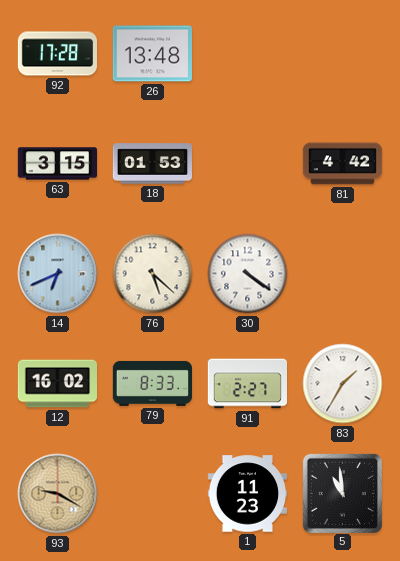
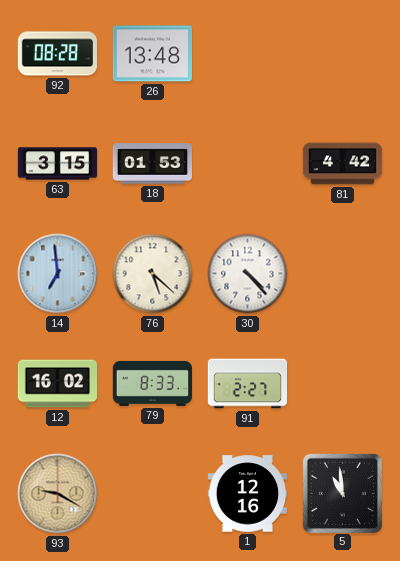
92: 17:28 -> 08:28 (58, 54)
14: 6:41 -> 6:59 (58, 274)
30: 4:21 -> 4:23 (248, 274)
83: 1:35 -> none (343, 384)
1: 11:23 -> 12:16 (247, 494)
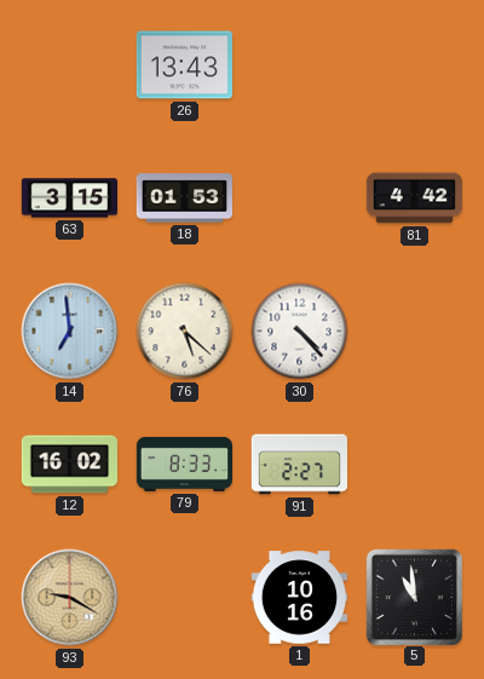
92: 08:28 -> none (58, 54)
26: 13:48 -> 13:43 (184, 65)
1: 12:16 -> 10:16 (299, 598)
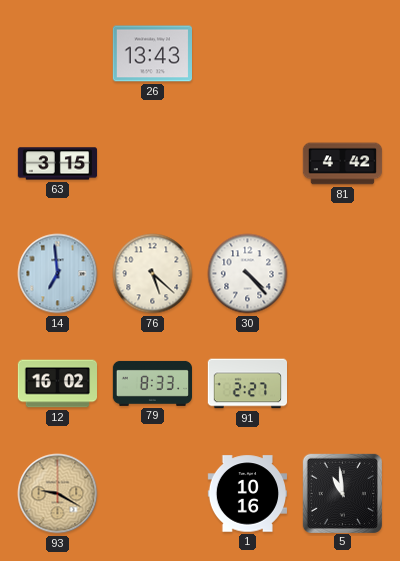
18: 01:53 -> none (184, 198)
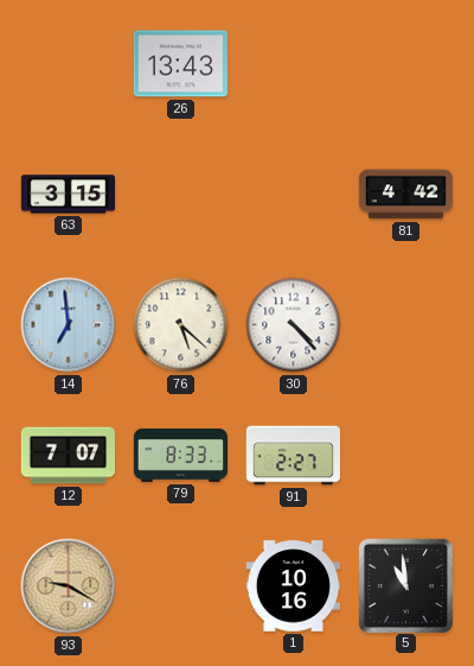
12: 16:02 -> 7:07 (69, 456)
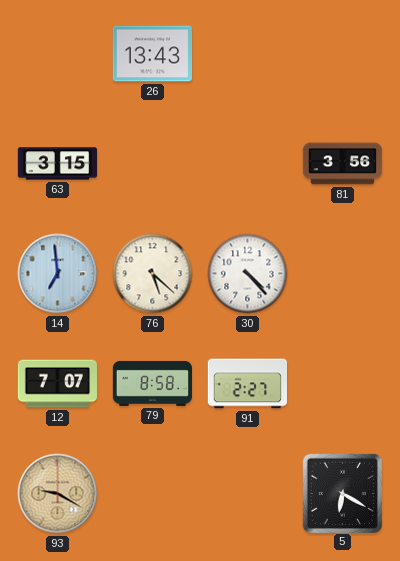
81: 4:42 -> 3:56 (343, 164)
79: 8:33 -> 8:58 (153, 383)
1: 10:16 -> none (293, 586)
5: 10:59 -> 6:20 (342, 493)
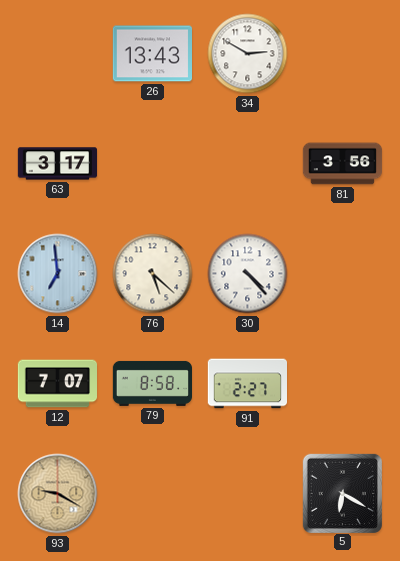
34: none -> 2:50 (248, 54)
63: 3:15 -> 3:17 (58, 164)
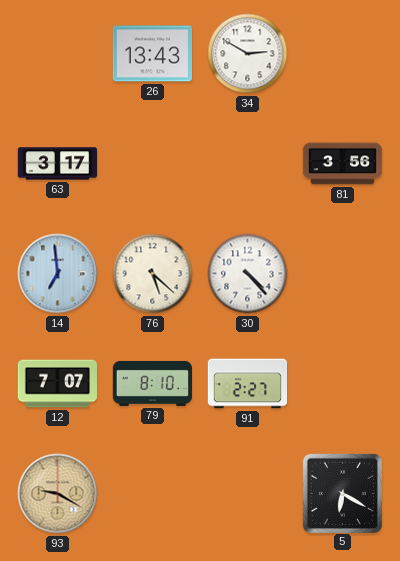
79: 8:58 -> 8:10 (153, 383)
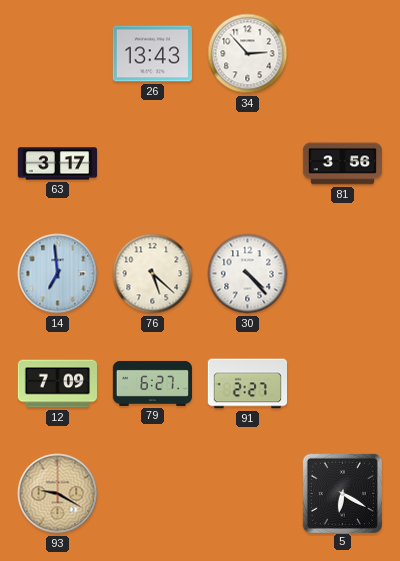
34: 2:50 -> 2:53 (248, 54)
12: 7:07 -> 7:09 (58, 384)
79: 8:10 -> 6:27 (153, 383)
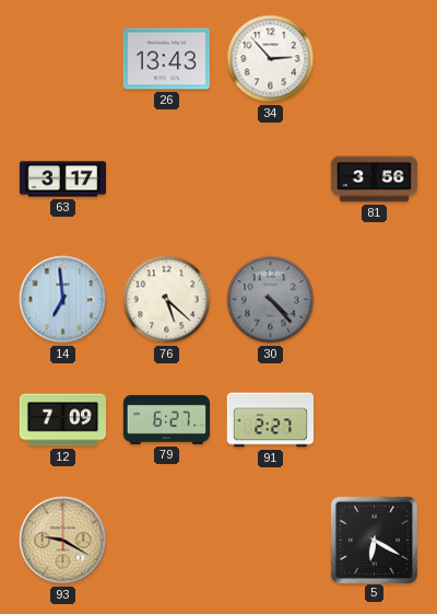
30 dial: white -> grey (271, 300)
